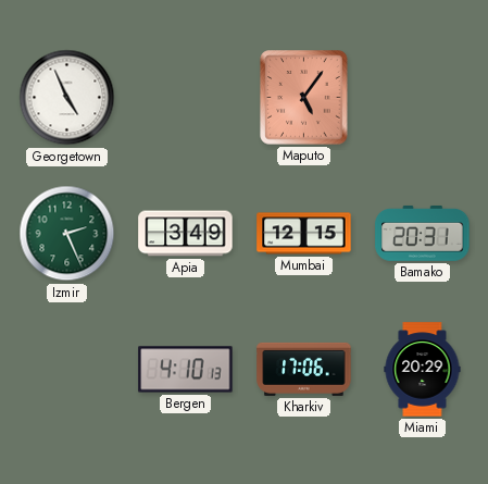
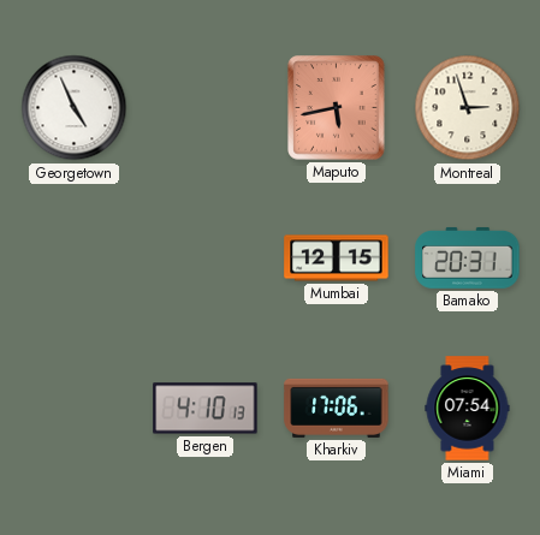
Maputo: 5:06 -> 5:43 (337, 108)
Montreal: none -> 2:57 (468, 108)
Izmir: 2:26 -> none (67, 234)
Apia: 3:49 -> none (186, 234)
Miami: 20:29 -> 07:54 (468, 409)
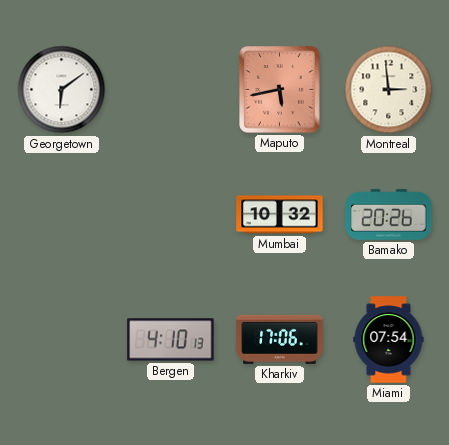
Georgetown: 4:56 -> 6:09 (62, 90)
Montreal: 2:57 -> 2:59 (389, 90)
Mumbai: 12:15 -> 10:32 (280, 215)
Bamako: 20:31 -> 20:26 (389, 214)
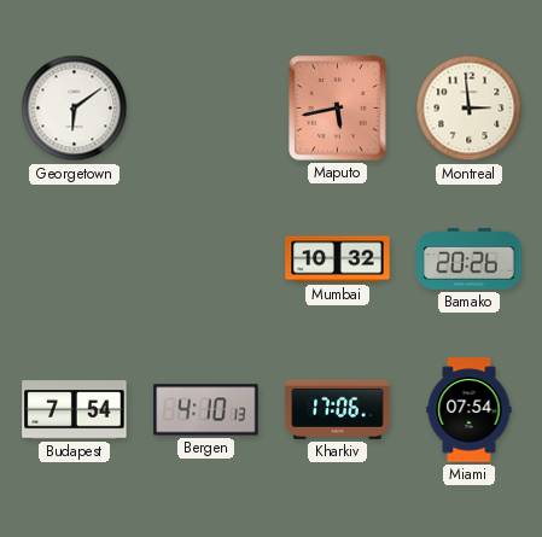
Budapest: none -> 7:54 (75, 410)
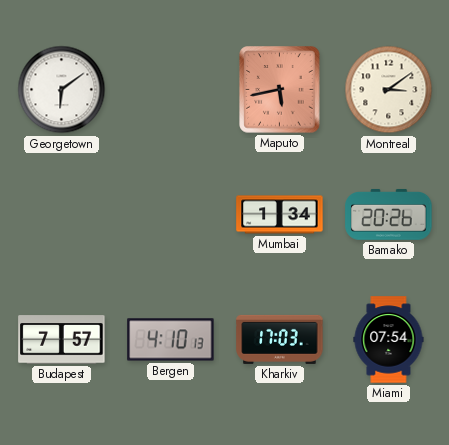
Montreal: 2:59 -> 3:09 (389, 90)
Mumbai: 10:32 -> 1:34 (280, 215)
Budapest: 7:54 -> 7:57 (62, 340)
Kharkiv: 17:06 -> 17:03 (280, 339)
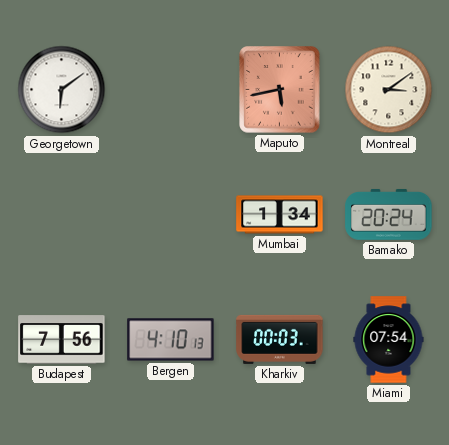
Bamako: 20:26 -> 20:24 (389, 214)
Budapest: 7:57 -> 7:56 (62, 340)
Kharkiv: 17:03 -> 00:03 (280, 339)
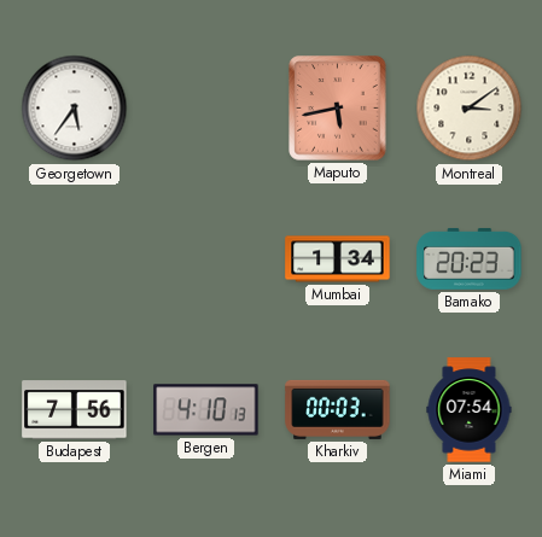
Georgetown: 6:09 -> 5:36 (75, 109)
Bamako: 20:24 -> 20:23 (470, 258)
